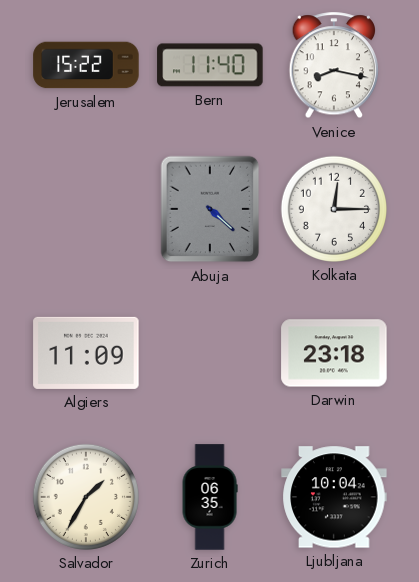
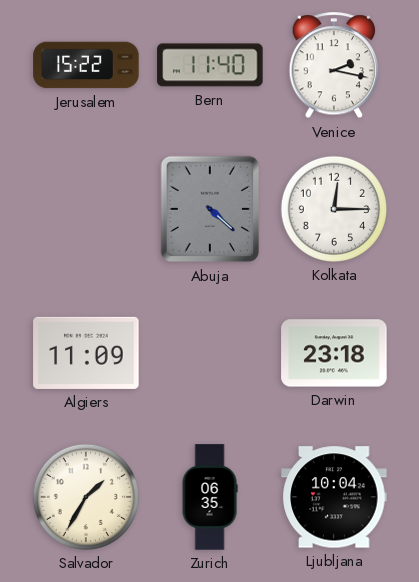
Venice: 8:17 -> 2:17 (334, 66)
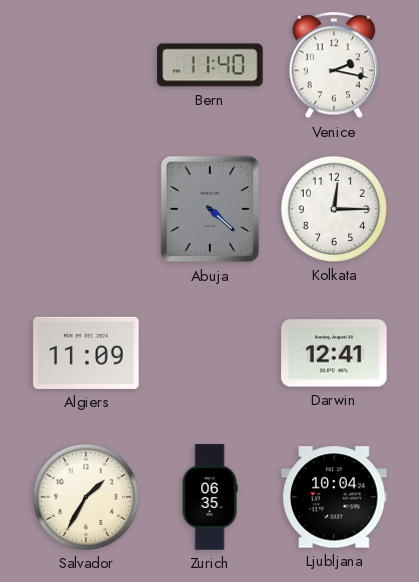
Jerusalem: 15:22 -> none (86, 65)
Darwin: 23:18 -> 12:41 (334, 353)
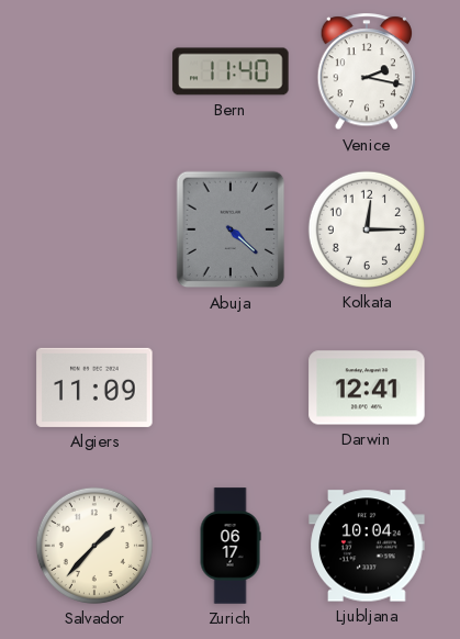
Salvador: 1:35 -> 1:37 (94, 546)
Zurich: 06:35 -> 06:17 (231, 546)
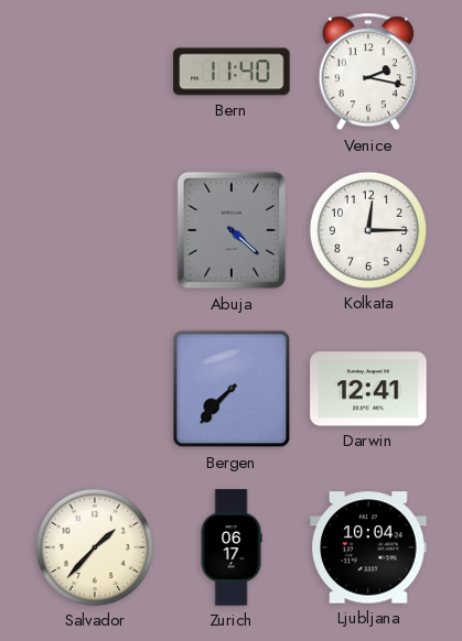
Algiers: 11:09 -> none (94, 388)
Bergen: none -> 7:37 (232, 389)
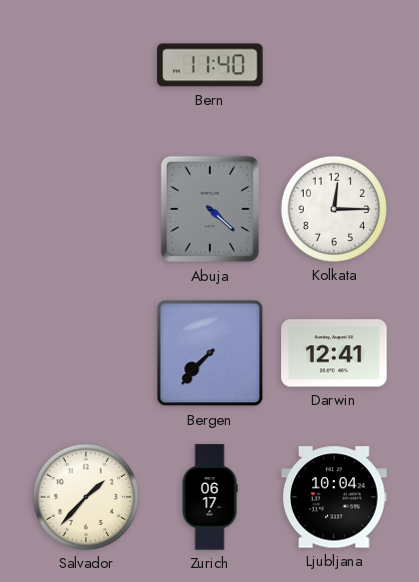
Venice: 2:17 -> none (368, 73)
